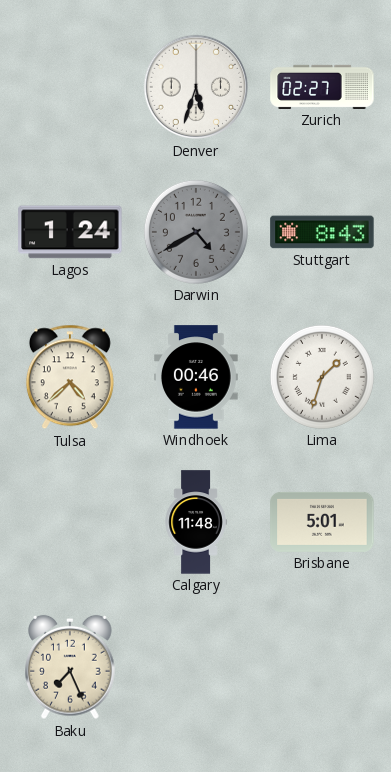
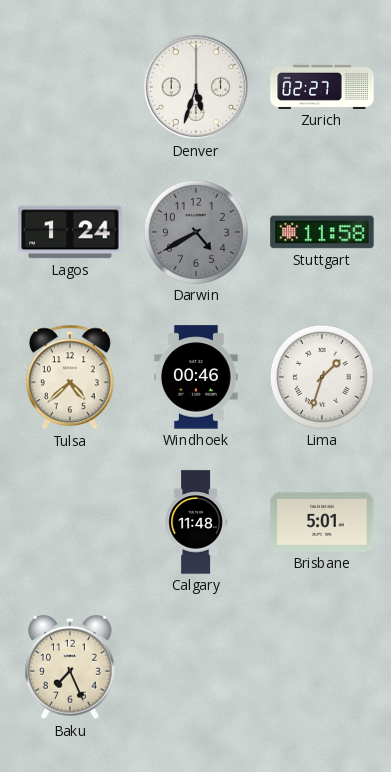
Stuttgart: 8:43 -> 11:58 (322, 232)
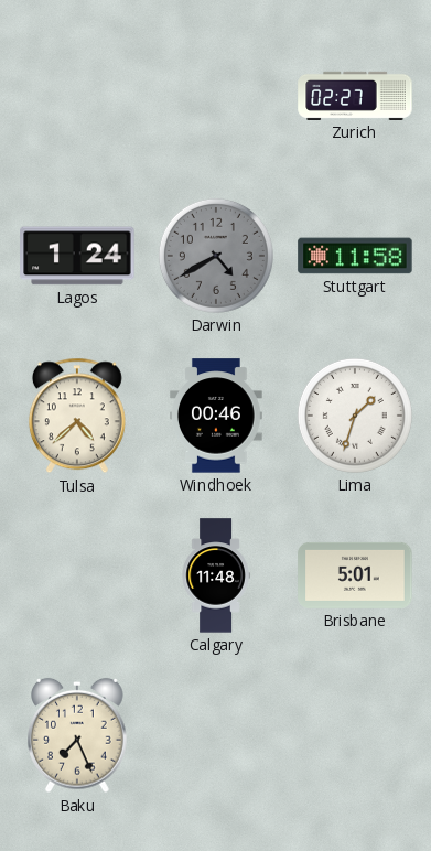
Denver: 5:33 -> none (196, 87)
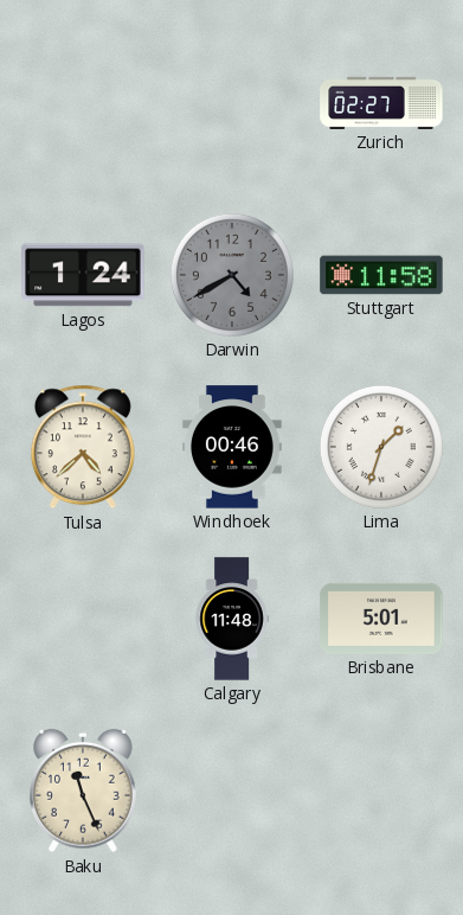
Baku: 7:26 -> 11:26 (83, 791)
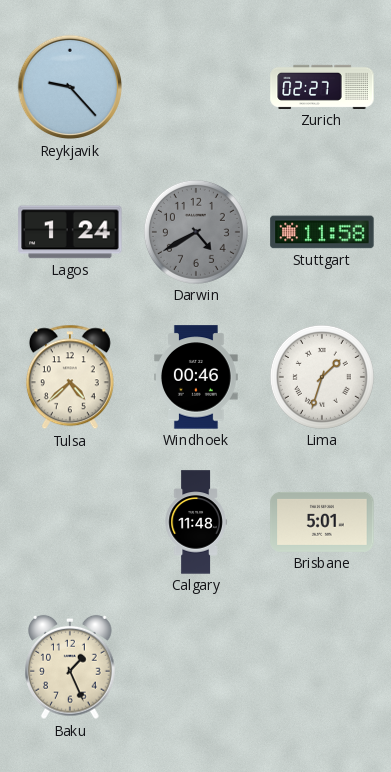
Reykjavik: none -> 9:23 (70, 87)
Baku: 11:26 -> 1:26 (70, 667)
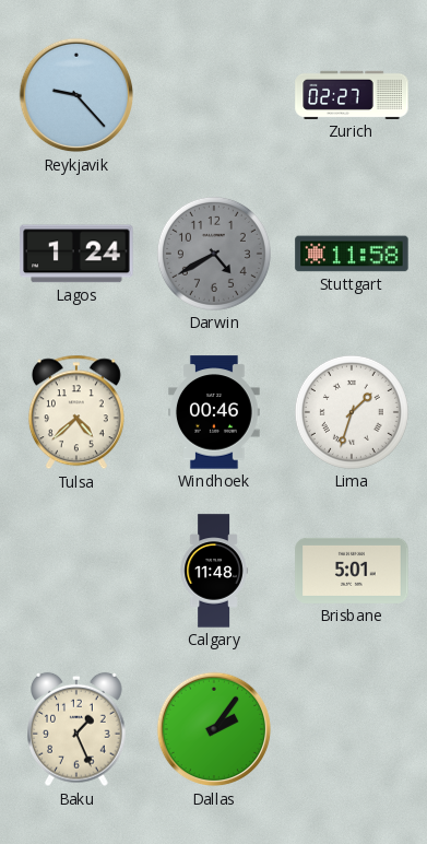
Dallas: none -> 2:06 (214, 729)
